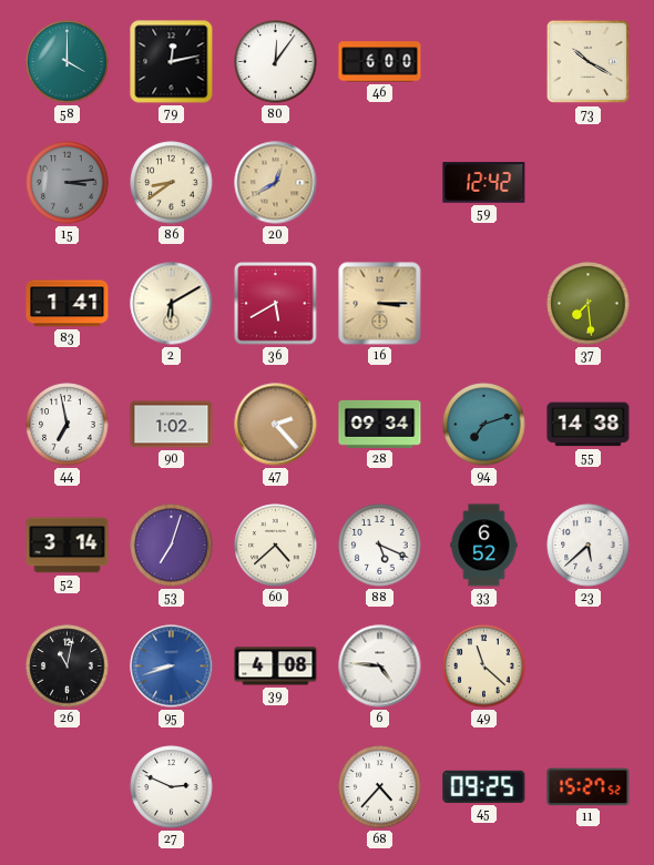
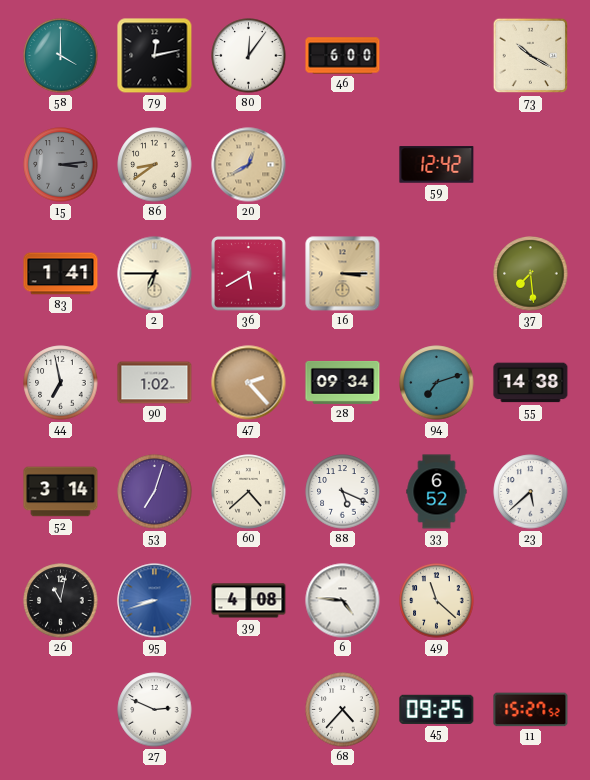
2: 6:10 -> 6:45 (155, 274)
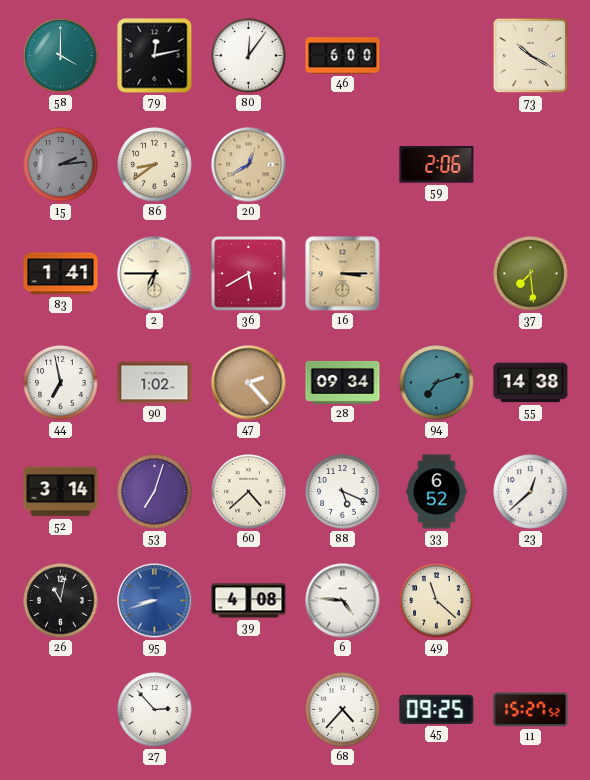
15: 3:14 -> 2:14 (61, 165)
59: 12:42 -> 2:06 (437, 165)
23: 5:38 -> 12:38 (531, 492)
27: 2:49 -> 2:53 (155, 710)
